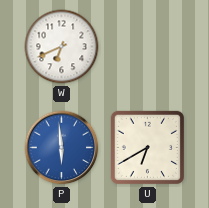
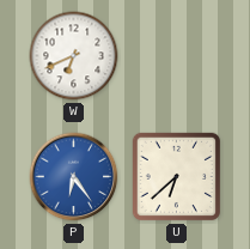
P: 5:59 -> 6:24 (74, 177)
U: 6:40 -> 6:38 (176, 176)
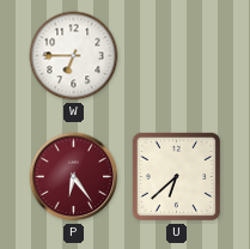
W: 6:41 -> 6:45 (74, 56)
P dial: blue -> burgundy (74, 177)
